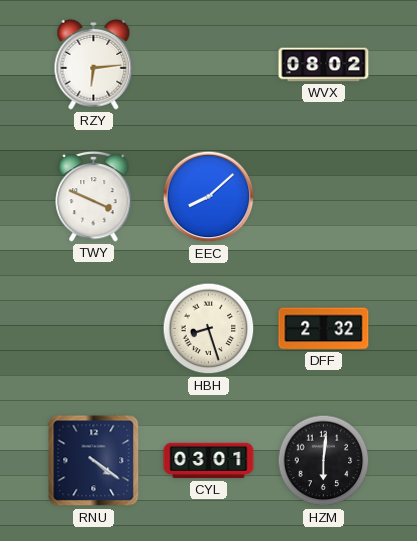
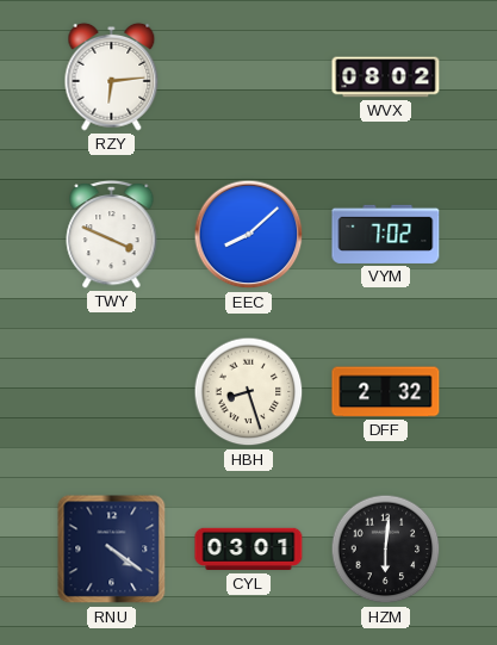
VYM: none -> 7:02 (386, 234)
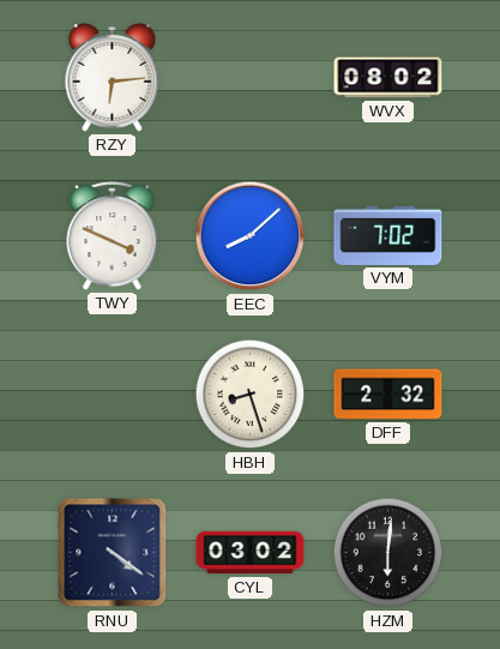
CYL: 03:01 -> 03:02 (251, 553)
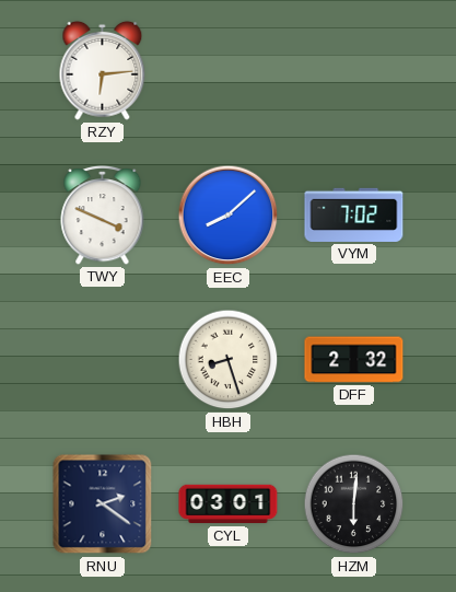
WVX: 08:02 -> none (388, 78)
RNU: 4:21 -> 2:21 (103, 504)
CYL: 03:02 -> 03:01 (229, 504)
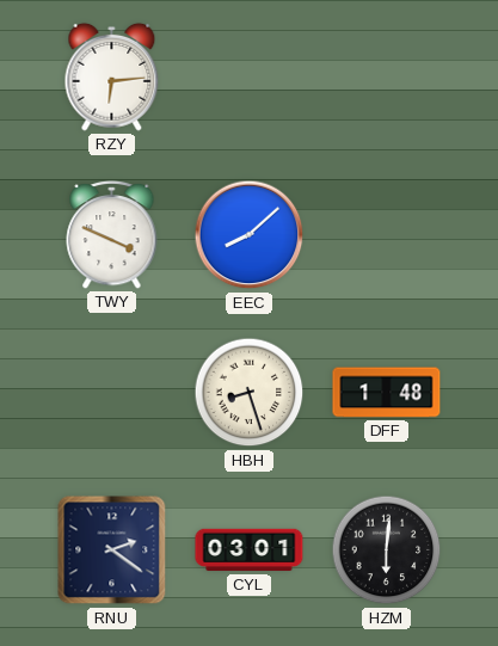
VYM: 7:02 -> none (354, 214)
DFF: 2:32 -> 1:48 (387, 393)
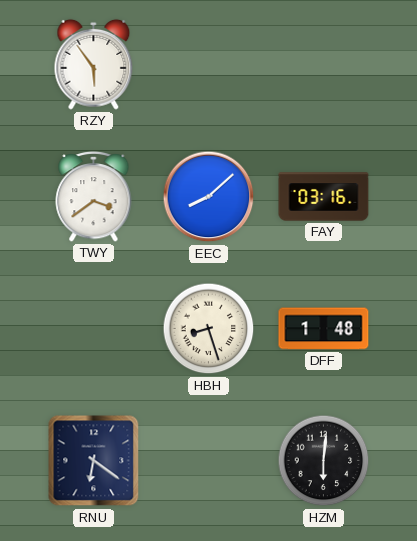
RZY: 6:14 -> 5:54 (94, 64)
TWY: 3:49 -> 3:39 (94, 196)
FAY: none -> 03:16 (324, 197)
RNU: 2:21 -> 6:21 (94, 461)
CYL: 03:01 -> none (250, 550)
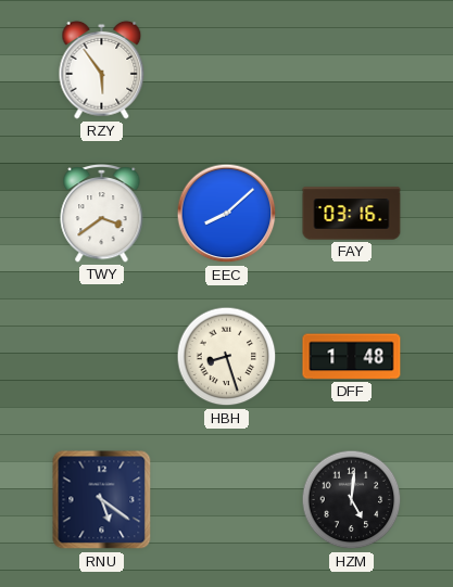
RNU: 6:21 -> 5:21 (102, 500)
HZM: 6:01 -> 5:01 (352, 500)
